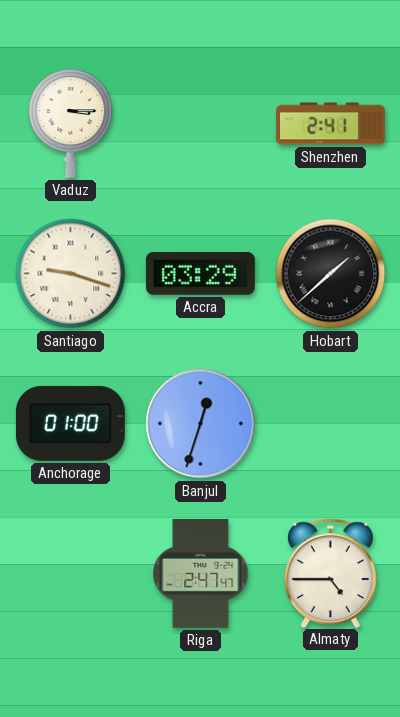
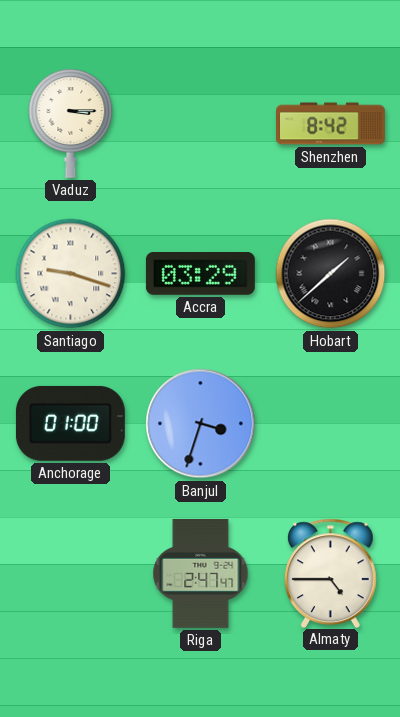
Shenzhen: 2:41 -> 8:42 (331, 124)
Banjul: 12:33 -> 3:33 (201, 424)
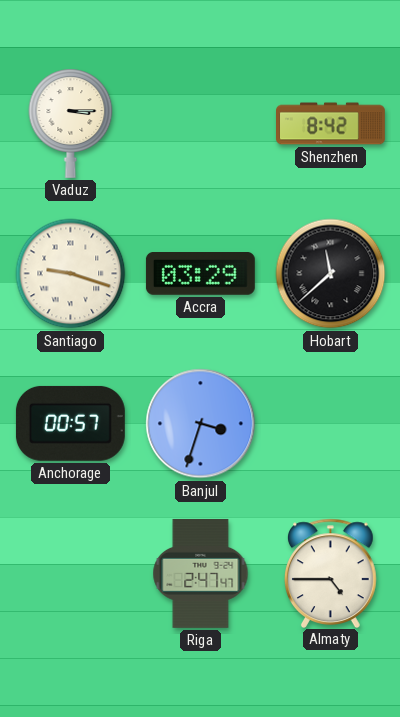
Hobart: 1:38 -> 11:38 (331, 274)
Anchorage: 01:00 -> 00:57 (70, 423)
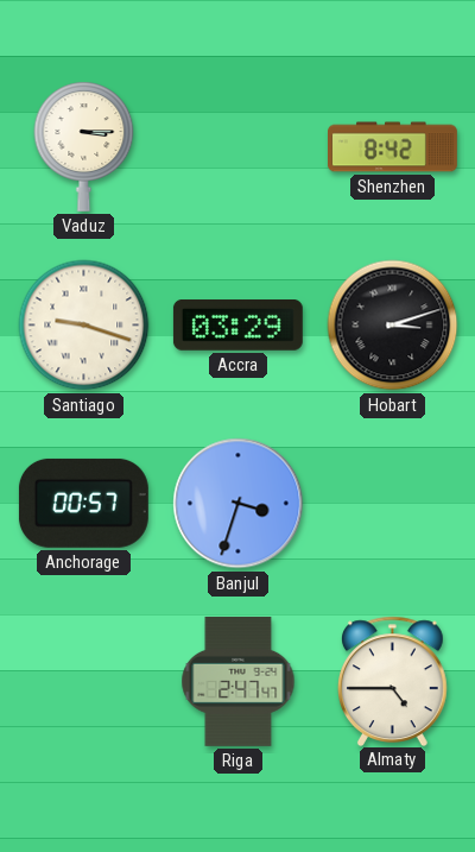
Hobart: 11:38 -> 3:12 (393, 326)
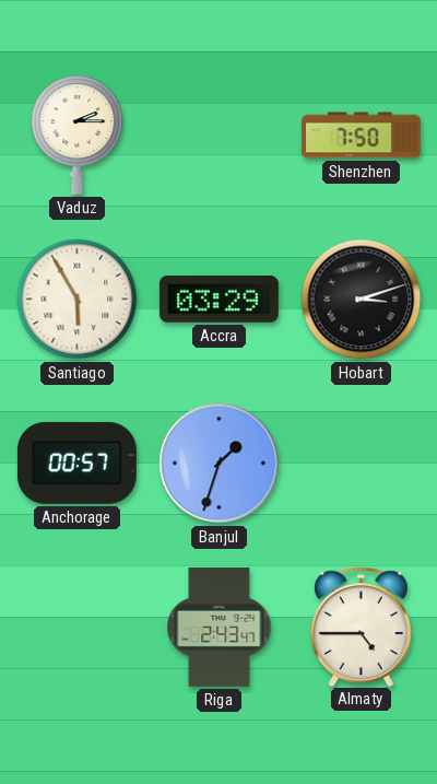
Vaduz: 3:15 -> 2:15 (78, 134)
Shenzhen: 8:42 -> 7:50 (362, 136)
Santiago: 9:18 -> 5:55 (78, 300)
Banjul: 3:33 -> 1:33 (220, 464)
Riga: 2:47 -> 2:43 (220, 627)
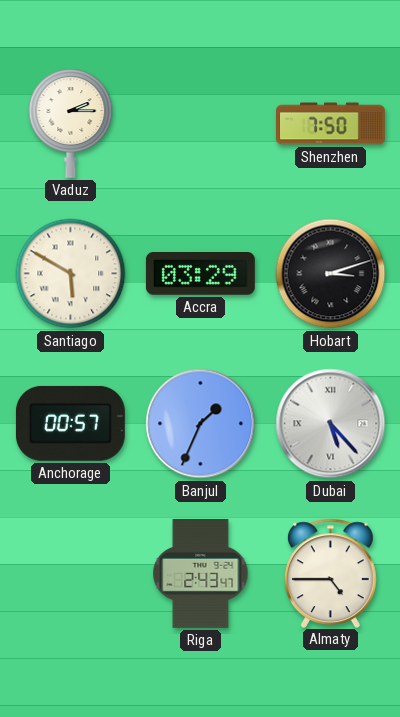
Santiago: 5:55 -> 5:50 (71, 274)
Banjul: 1:33 -> 1:34 (201, 424)
Dubai: none -> 5:23 (331, 424)
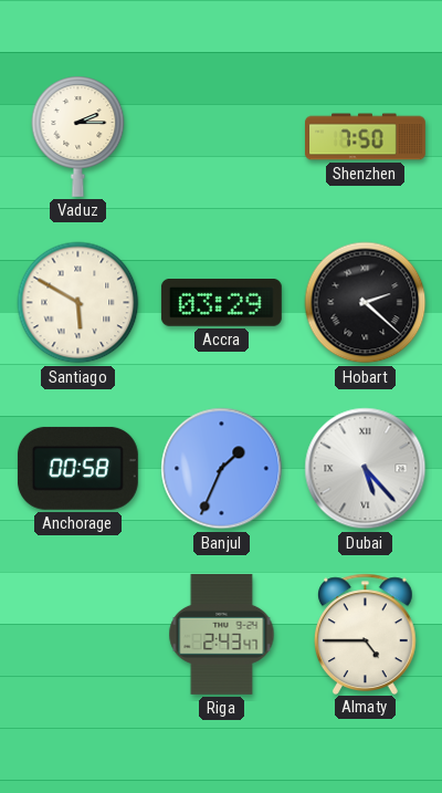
Hobart: 3:12 -> 2:22 (366, 303)
Anchorage: 00:57 -> 00:58 (77, 468)
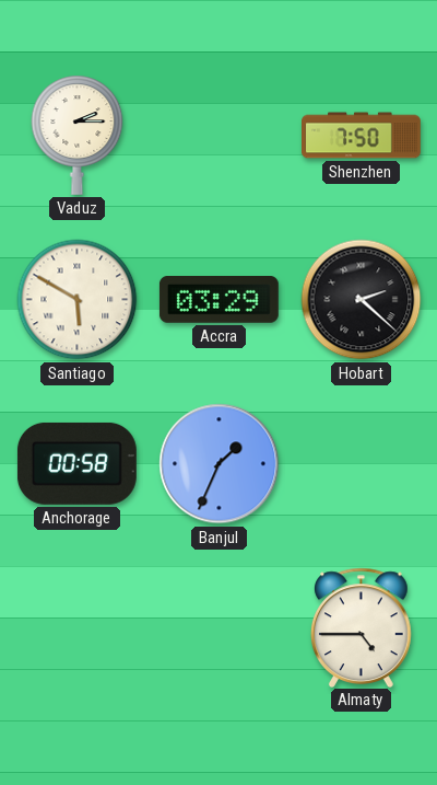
Dubai: 5:23 -> none (366, 469)
Riga: 2:43 -> none (222, 634)
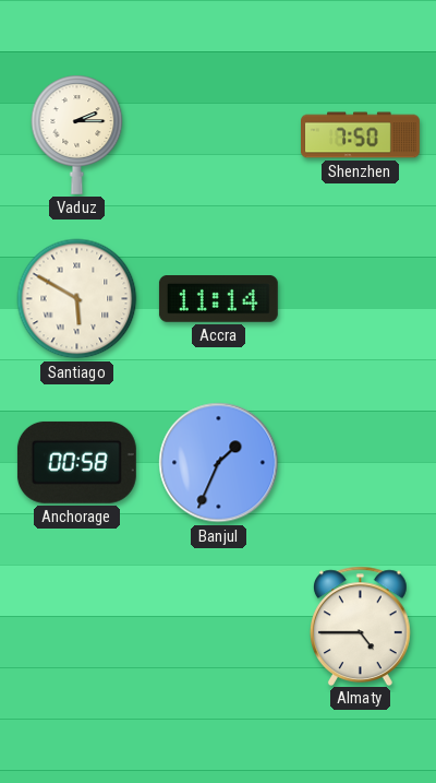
Accra: 03:29 -> 11:14 (218, 299)
Hobart: 2:22 -> none (362, 300)
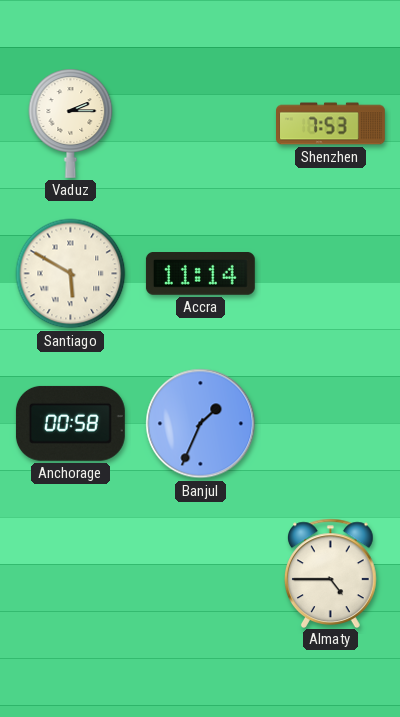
Shenzhen: 7:50 -> 7:53 (331, 124)
